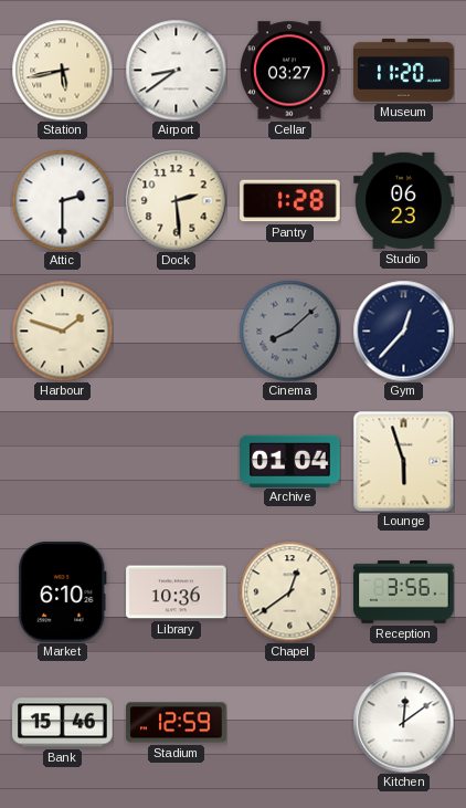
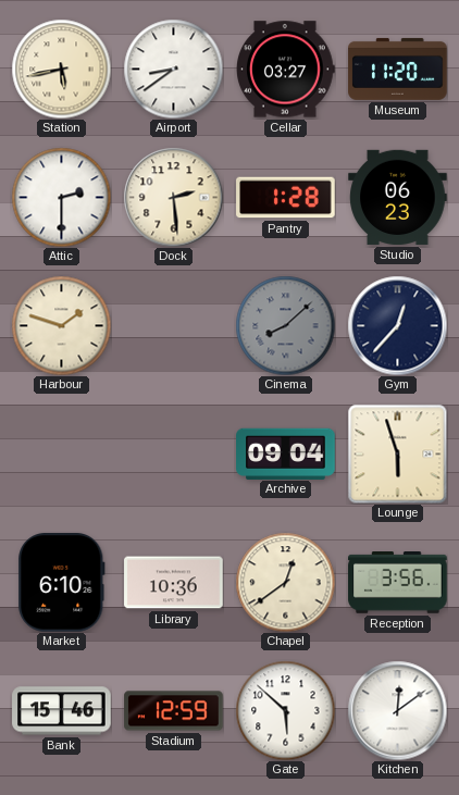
Archive: 01:04 -> 09:04 (286, 454)
Gate: none -> 5:52 (285, 710)
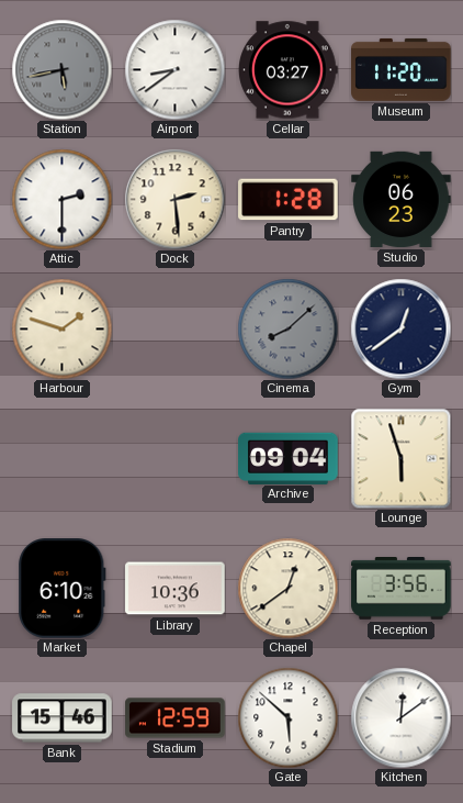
Station dial: cream -> grey (61, 69)
Gym: 12:37 -> 12:39 (400, 328)
